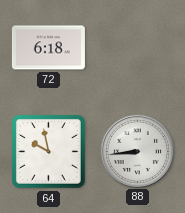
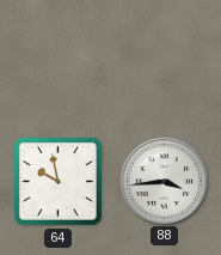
72: 6:18 -> none (48, 48)
88: 8:44 -> 3:44 (164, 181)
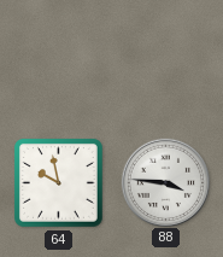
88: 3:44 -> 3:46 (165, 182)
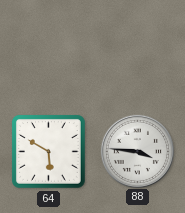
64: 9:58 -> 5:50 (49, 152)
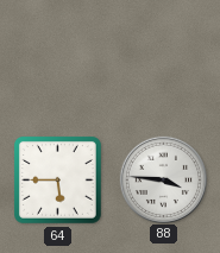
64: 5:50 -> 5:45 (58, 181)
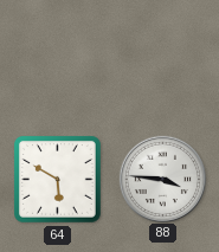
64: 5:45 -> 5:50 (58, 180)
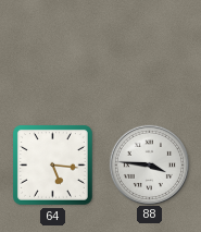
64: 5:50 -> 5:16 (53, 166)
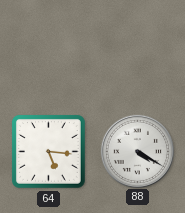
88: 3:46 -> 4:20 (137, 151)
